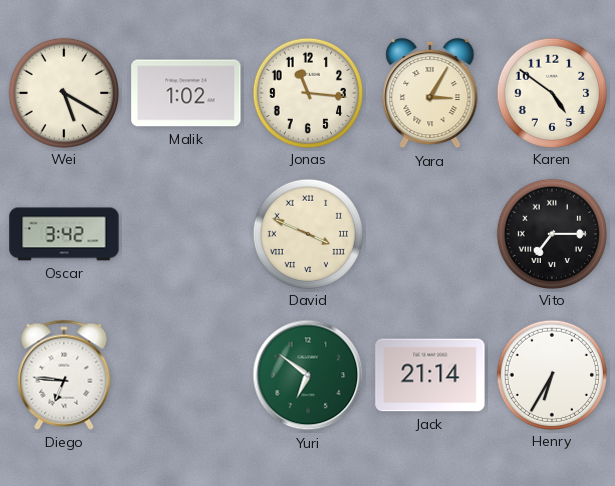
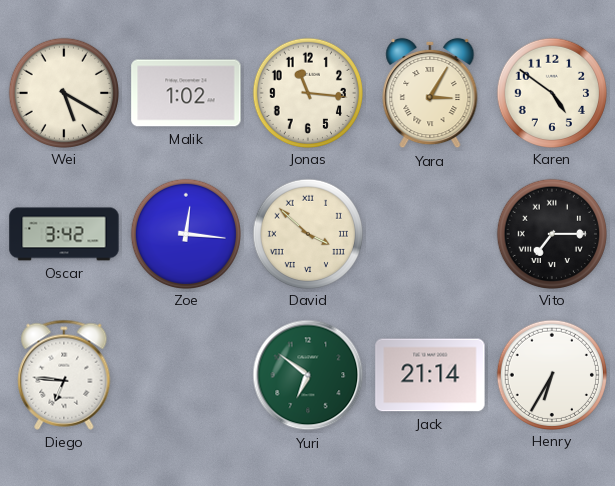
Zoe: none -> 12:16 (185, 233)
David: 3:49 -> 3:52 (307, 233)
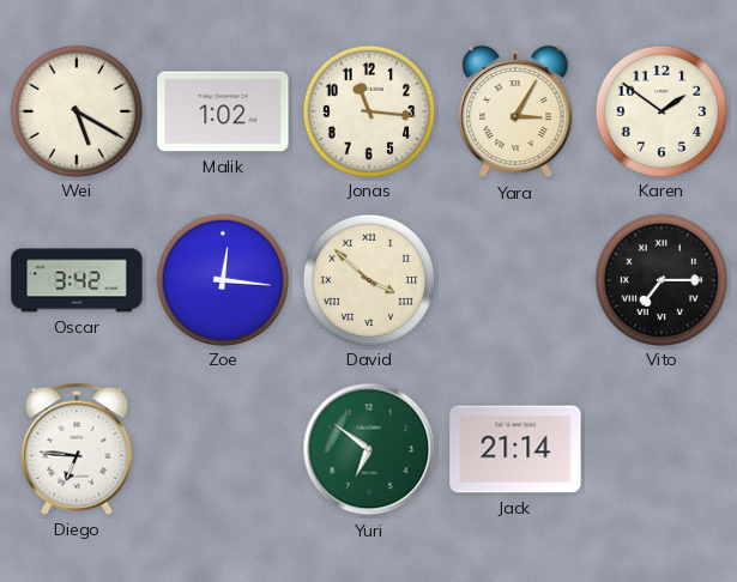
Karen: 4:51 -> 1:51 (660, 110)
Henry: 6:35 -> none (551, 374)
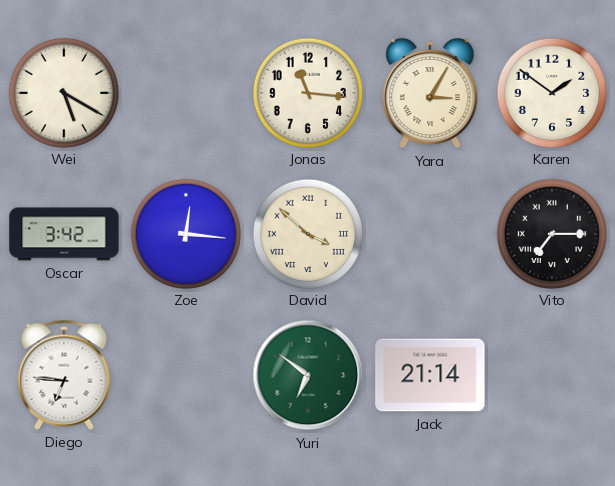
Malik: 1:02 -> none (223, 111)
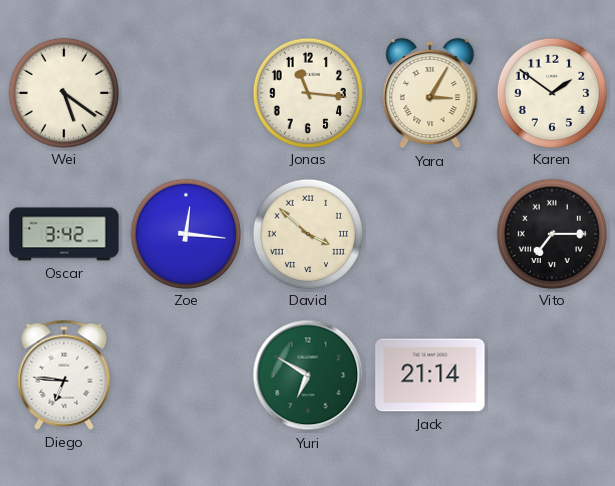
Wei: 5:20 -> 5:21 (63, 92)
Yuri: 6:51 -> 6:50 (308, 375)
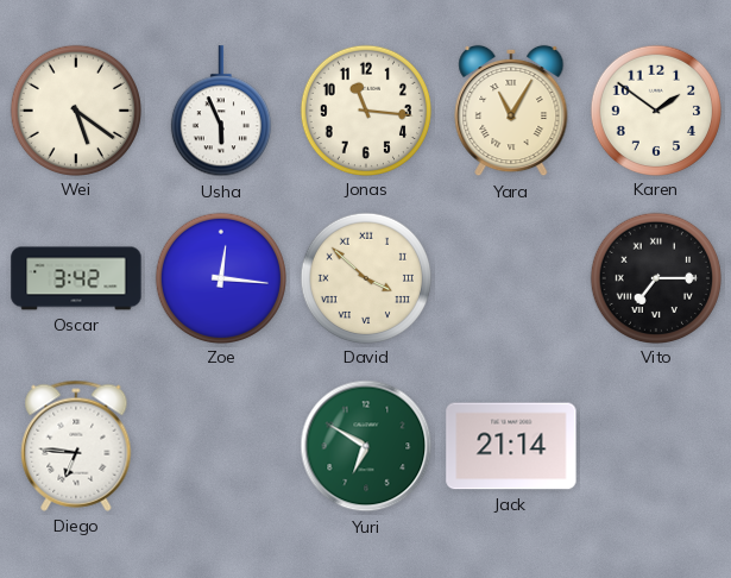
Usha: none -> 5:56 (221, 112)
Yara: 3:05 -> 11:05 (511, 111)
